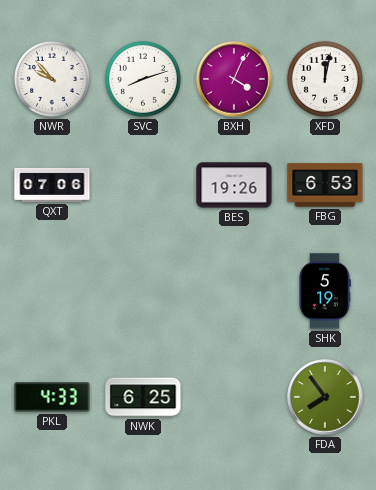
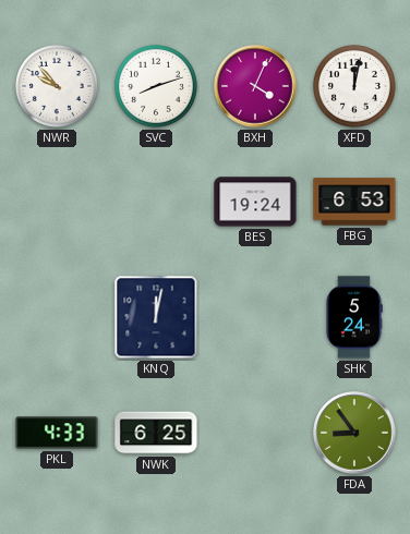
QXT: 07:06 -> none (52, 185)
BES: 19:26 -> 19:24 (255, 202)
KNQ: none -> 12:02 (156, 317)
SHK: 5:19 -> 5:24 (354, 317)
FDA: 7:54 -> 8:54 (354, 433)
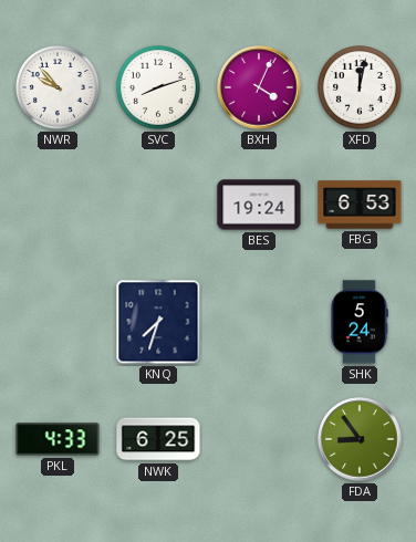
KNQ: 12:02 -> 7:33 (158, 322)
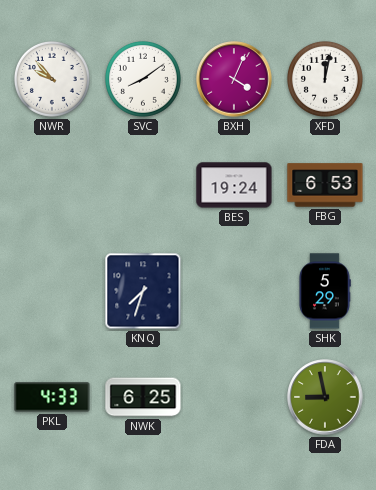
SVC: 8:12 -> 8:09 (143, 79)
SHK: 5:24 -> 5:29 (325, 291)
FDA: 8:54 -> 8:58 (325, 397)
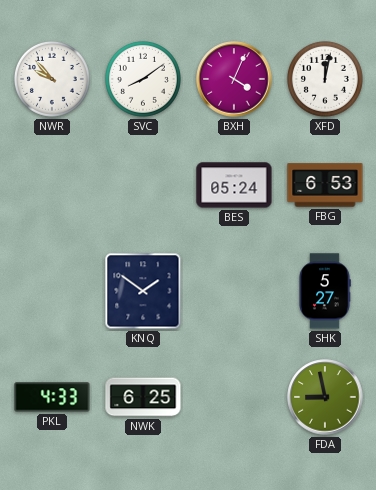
BES: 19:24 -> 05:24 (234, 185)
KNQ: 7:33 -> 1:51 (143, 291)
SHK: 5:29 -> 5:27 (325, 291)
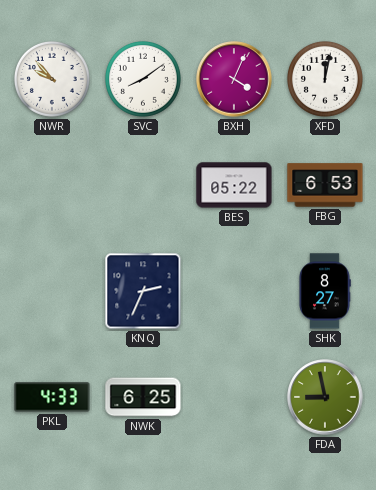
BES: 05:24 -> 05:22 (234, 185)
KNQ: 1:51 -> 2:34 (143, 291)
SHK: 5:27 -> 8:27 (325, 291)
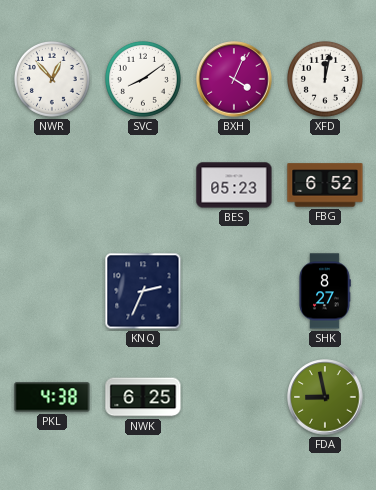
NWR: 9:53 -> 12:53 (52, 79)
BES: 05:22 -> 05:23 (234, 185)
FBG: 6:53 -> 6:52 (325, 185)
PKL: 4:33 -> 4:38 (52, 397)
